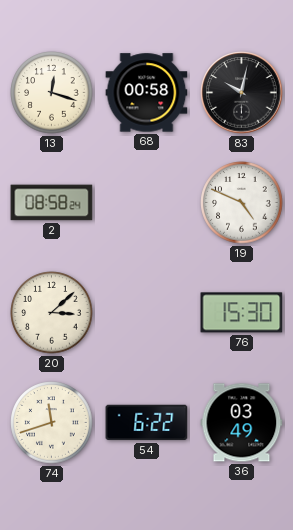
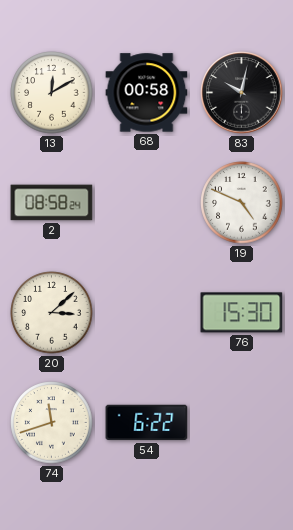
13: 12:18 -> 12:10 (52, 93)
36: 03:49 -> none (242, 423)
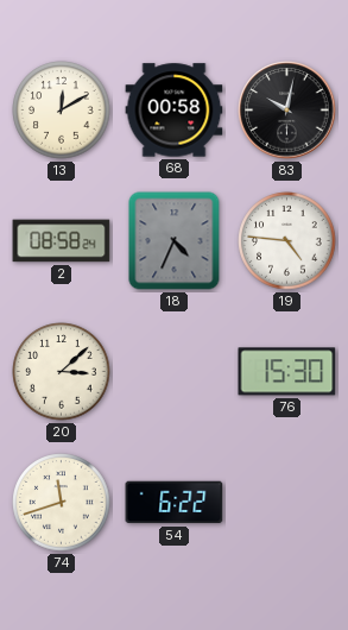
18: none -> 4:34 (175, 241)
19: 4:49 -> 4:46 (287, 241)
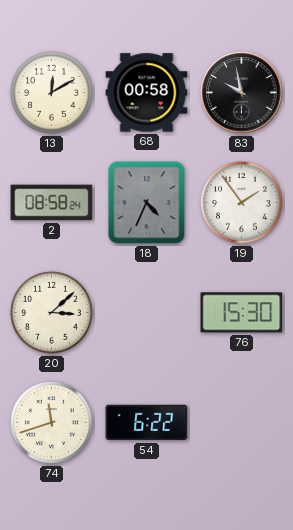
83: 10:02 -> 9:58 (242, 93)
19: 4:46 -> 1:54 (242, 203)
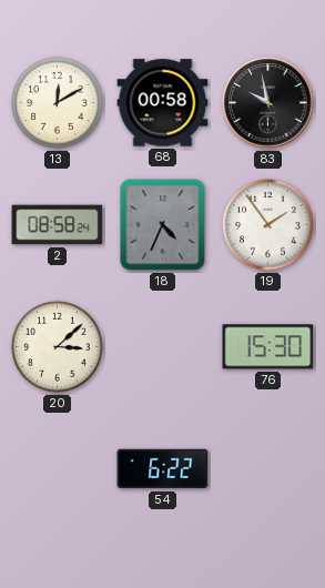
74: 11:42 -> none (52, 423)
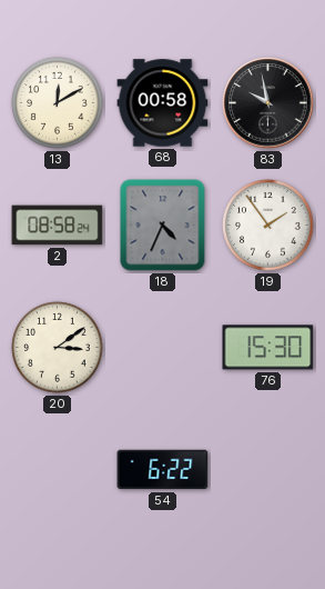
20: 3:08 -> 3:09 (58, 348)
